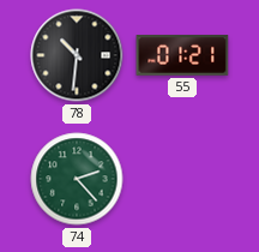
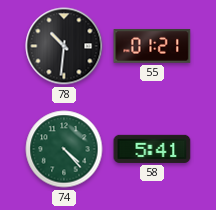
74: 2:23 -> 4:23 (64, 149)
58: none -> 5:41 (152, 149)
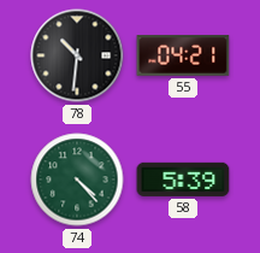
55: 01:21 -> 04:21 (183, 55)
58: 5:41 -> 5:39 (183, 180)
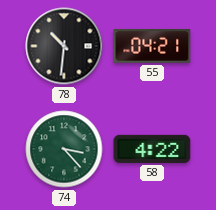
74: 4:23 -> 3:23 (64, 149)
58: 5:39 -> 4:22 (152, 149)
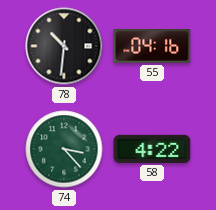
55: 04:21 -> 04:16 (152, 46)
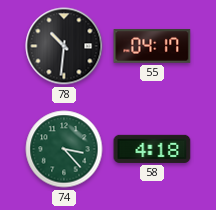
55: 04:16 -> 04:17 (152, 46)
58: 4:22 -> 4:18 (152, 149)
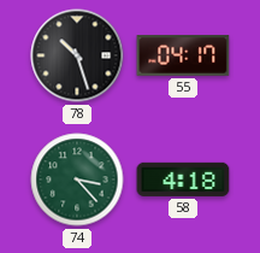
78: 10:31 -> 10:27 (77, 55)
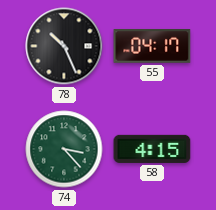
78: 10:27 -> 10:26 (64, 46)
58: 4:18 -> 4:15 (152, 149)
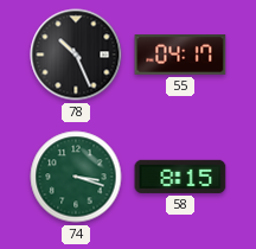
74: 3:23 -> 3:18 (76, 177)
58: 4:15 -> 8:15 (180, 177)
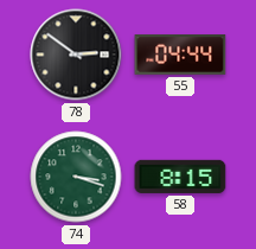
78: 10:26 -> 2:51 (76, 55)
55: 04:17 -> 04:44 (180, 55)
